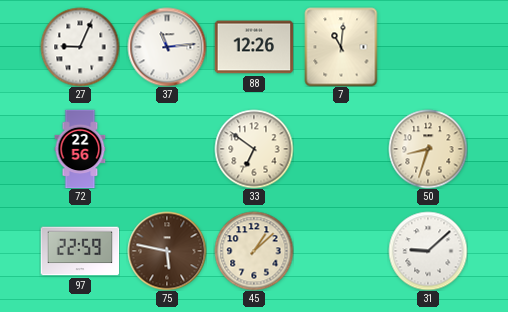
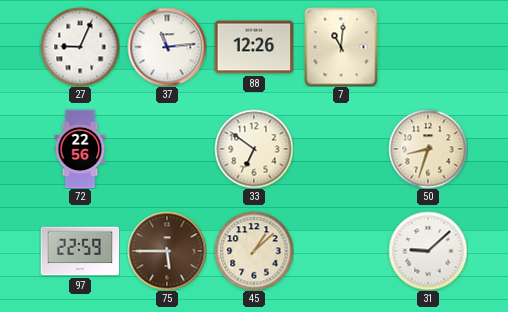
75: 5:47 -> 5:45 (167, 251)
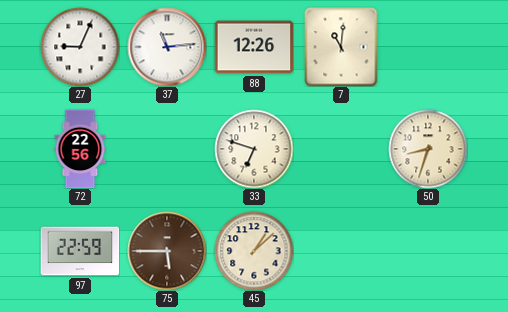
33: 6:51 -> 6:48 (254, 149)
31: 9:08 -> none (428, 251)
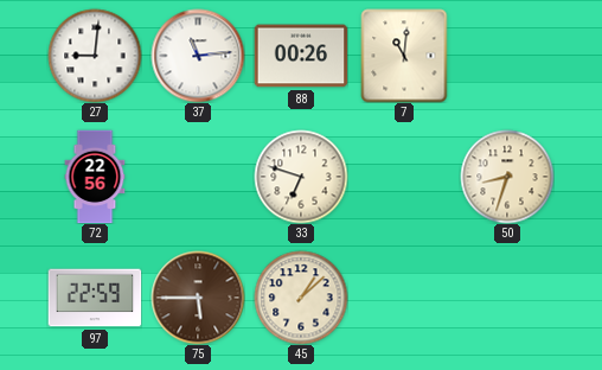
27: 9:04 -> 9:01 (95, 56)
88: 12:26 -> 00:26 (301, 56)
